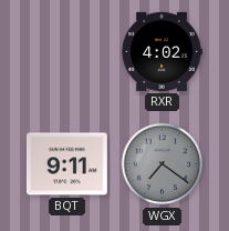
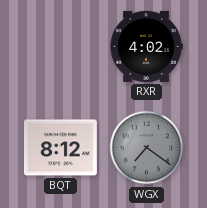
BQT: 9:11 -> 8:12 (60, 148)
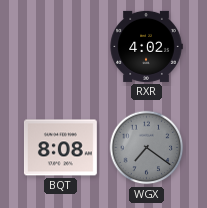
BQT: 8:12 -> 8:08 (60, 148)
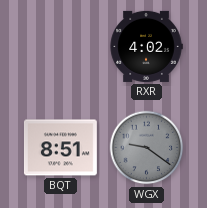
BQT: 8:08 -> 8:51 (60, 148)
WGX: 7:21 -> 9:21 (147, 148)
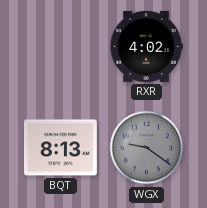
BQT: 8:51 -> 8:13 (60, 148)
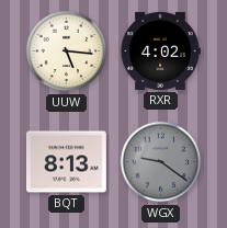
UUW: none -> 5:16 (67, 52)
